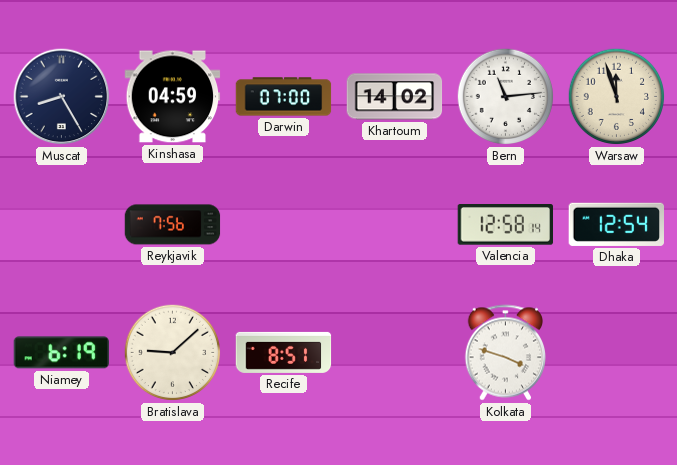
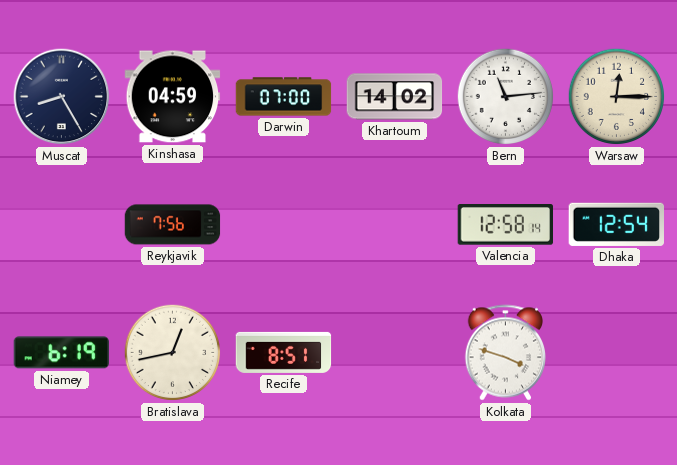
Warsaw: 11:57 -> 12:15 (617, 97)
Bratislava: 9:08 -> 12:43 (173, 353)
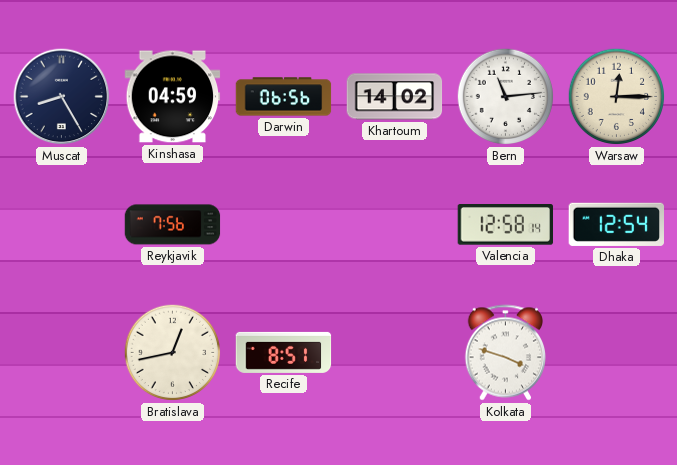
Darwin: 07:00 -> 06:56 (284, 97)
Niamey: 6:19 -> none (61, 353)
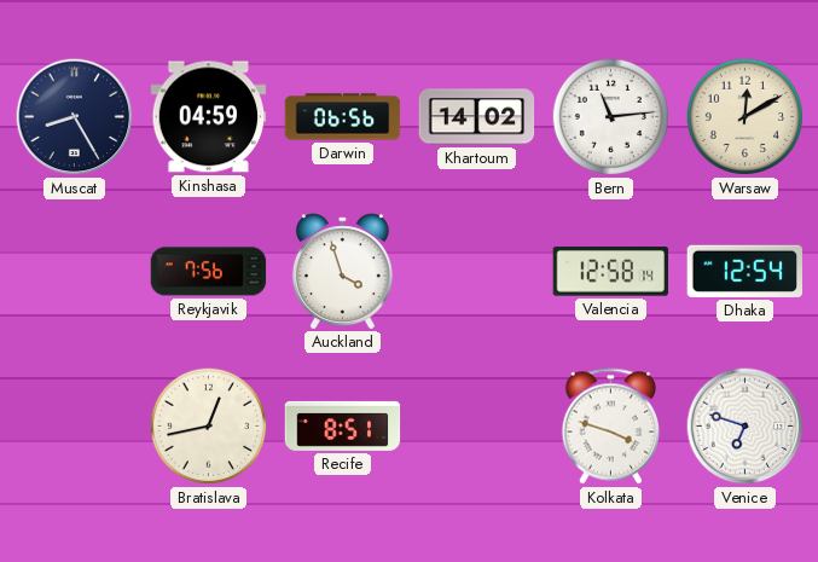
Warsaw: 12:15 -> 12:10 (746, 117)
Auckland: none -> 3:57 (342, 271)
Venice: none -> 6:48 (746, 427)
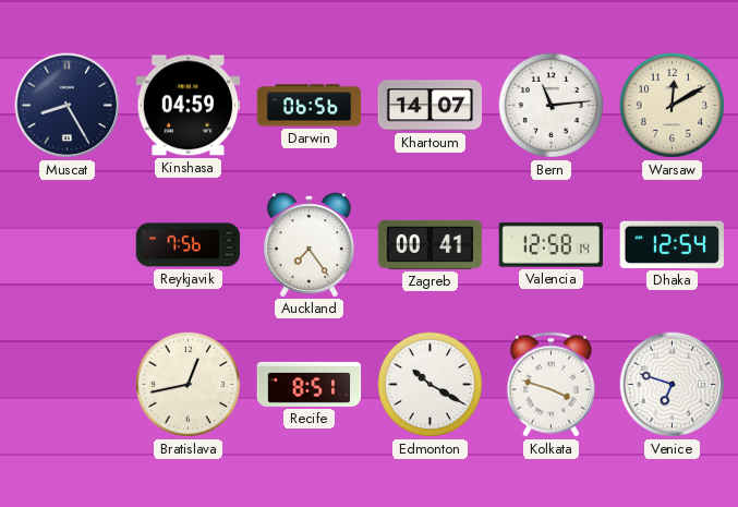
Khartoum: 14:02 -> 14:07 (431, 106)
Auckland: 3:57 -> 7:24 (308, 244)
Zagreb: none -> 00:41 (431, 244)
Edmonton: none -> 10:20 (431, 385)
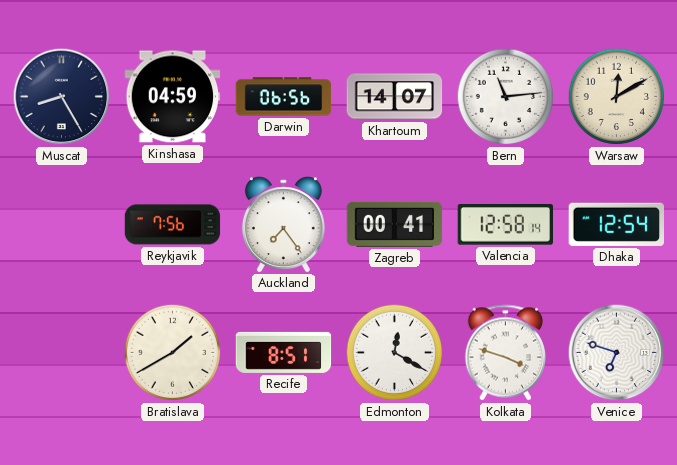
Bratislava: 12:43 -> 1:40 (173, 353)
Edmonton: 10:20 -> 12:20 (395, 353)
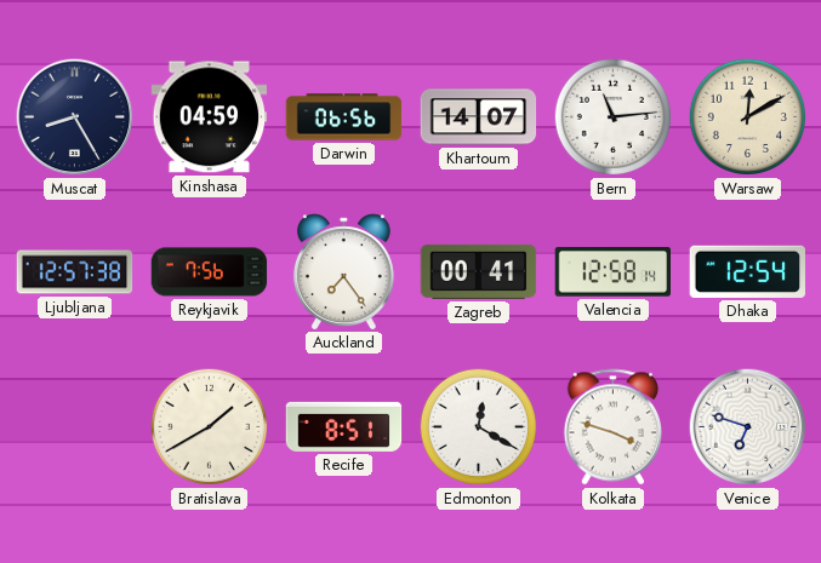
Ljubljana: none -> 12:57 (75, 272)
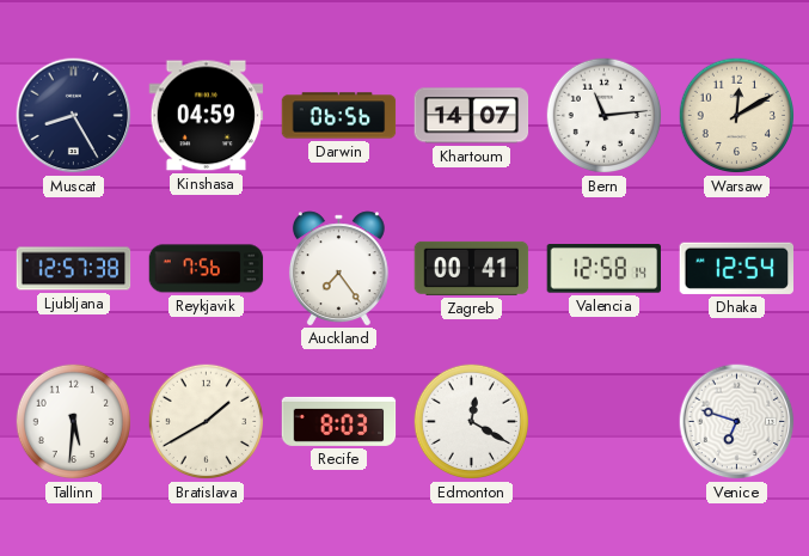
Tallinn: none -> 5:31 (74, 422)
Recife: 8:51 -> 8:03 (339, 421)
Kolkata: 3:48 -> none (612, 427)
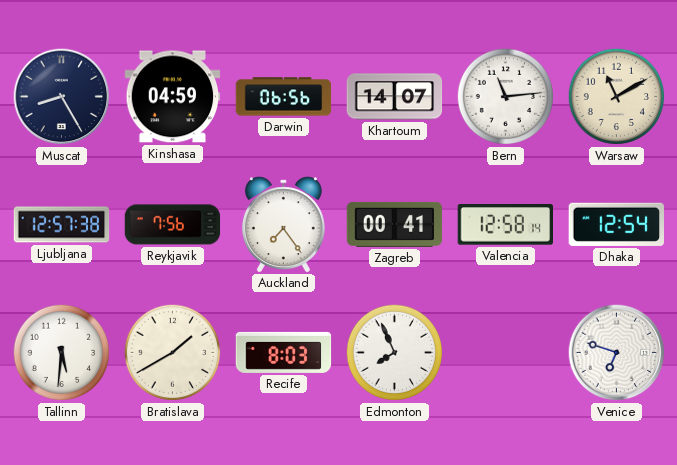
Warsaw: 12:10 -> 11:10 (617, 97)
Edmonton: 12:20 -> 7:56 (395, 353)
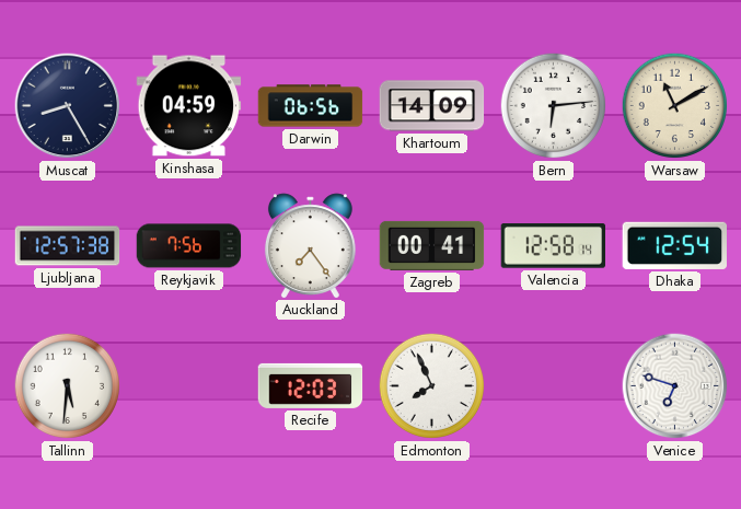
Khartoum: 14:07 -> 14:09 (432, 106)
Bern: 11:14 -> 6:14 (554, 106)
Bratislava: 1:40 -> none (173, 353)
Recife: 8:03 -> 12:03 (311, 385)
